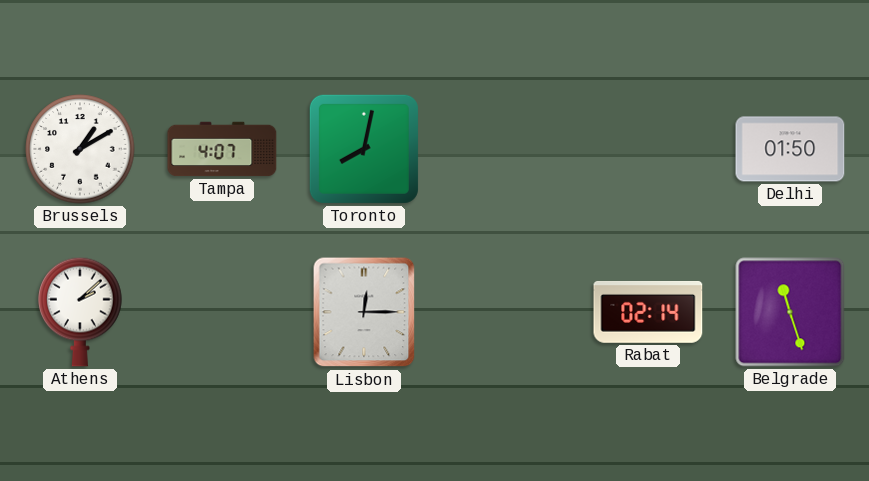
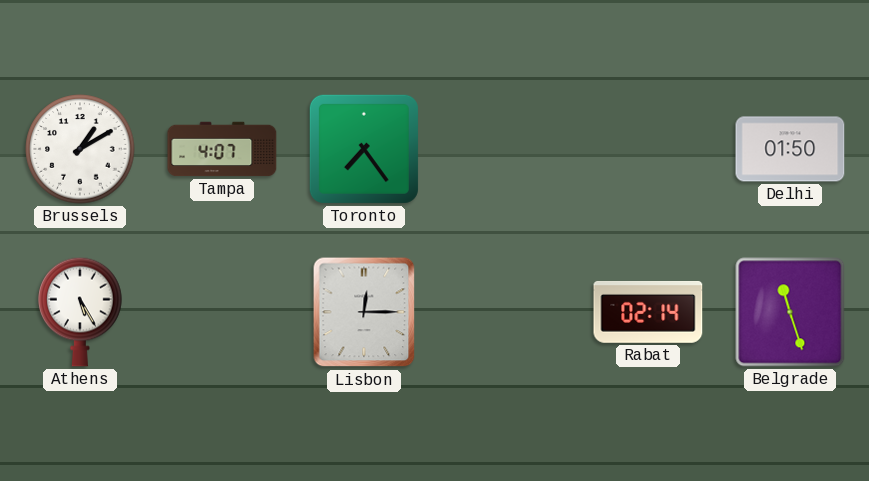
Toronto: 8:02 -> 7:24 (364, 149)
Athens: 2:08 -> 5:25 (80, 312)
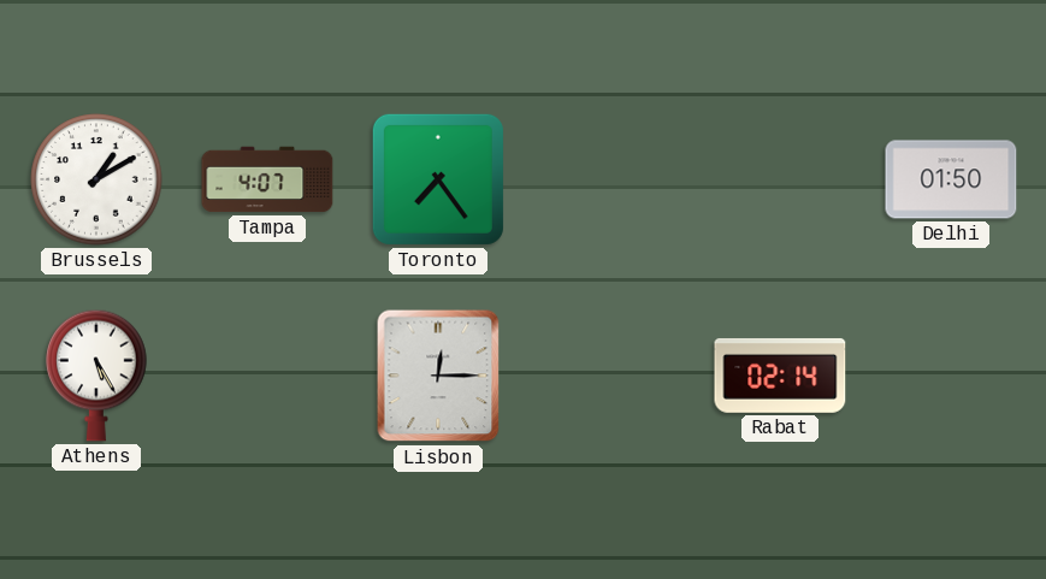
Belgrade: 11:27 -> none (790, 312)
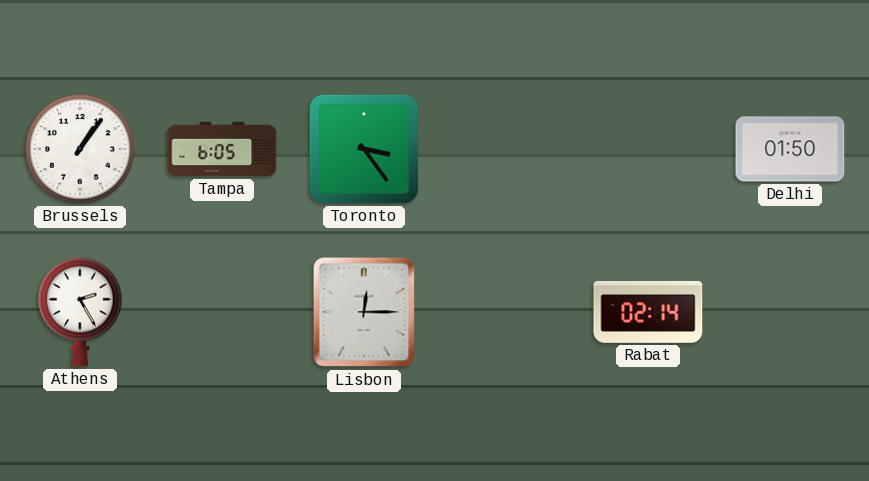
Brussels: 1:10 -> 1:06 (80, 149)
Tampa: 4:07 -> 6:05 (222, 149)
Toronto: 7:24 -> 3:24 (364, 149)
Athens: 5:25 -> 2:25 (80, 312)
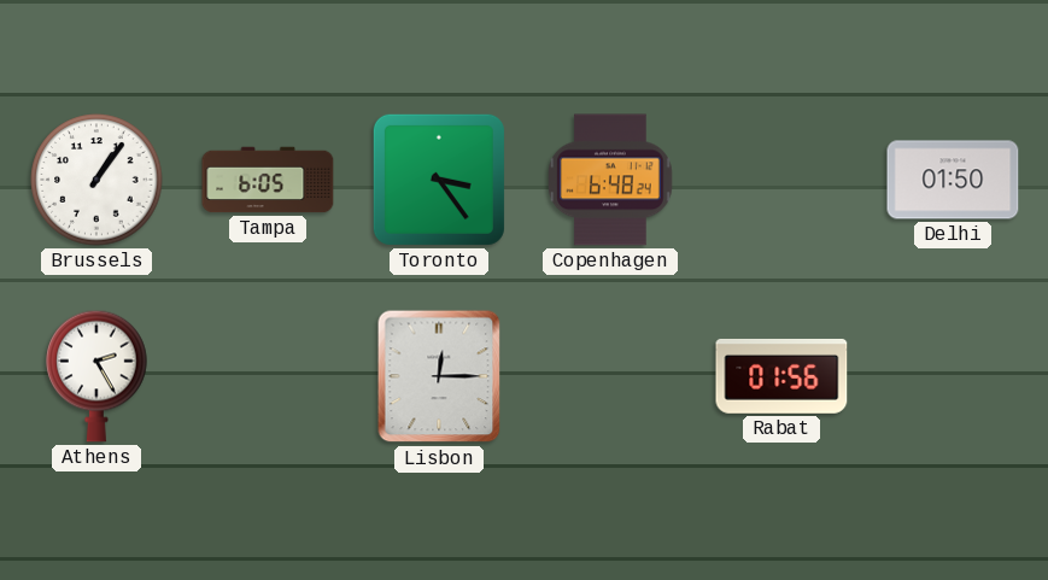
Copenhagen: none -> 6:48 (611, 180)
Rabat: 02:14 -> 01:56 (781, 376)
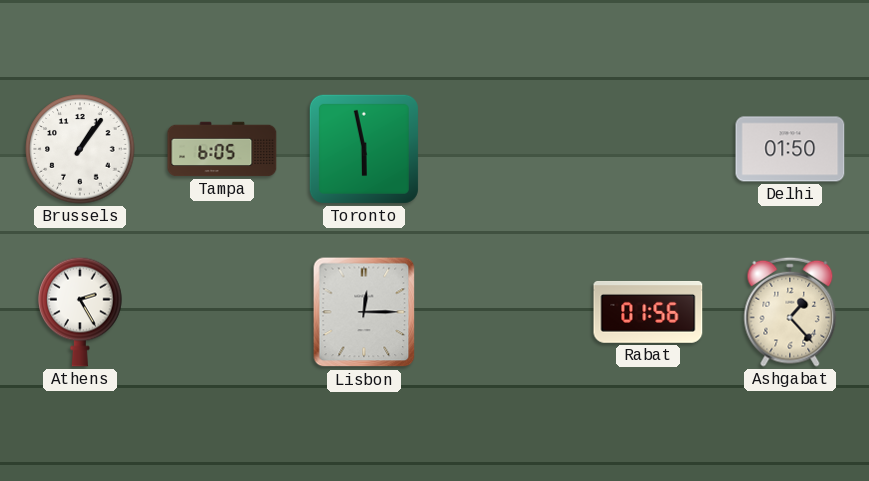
Toronto: 3:24 -> 5:58 (364, 149)
Copenhagen: 6:48 -> none (611, 180)
Ashgabat: none -> 1:23 (790, 312)
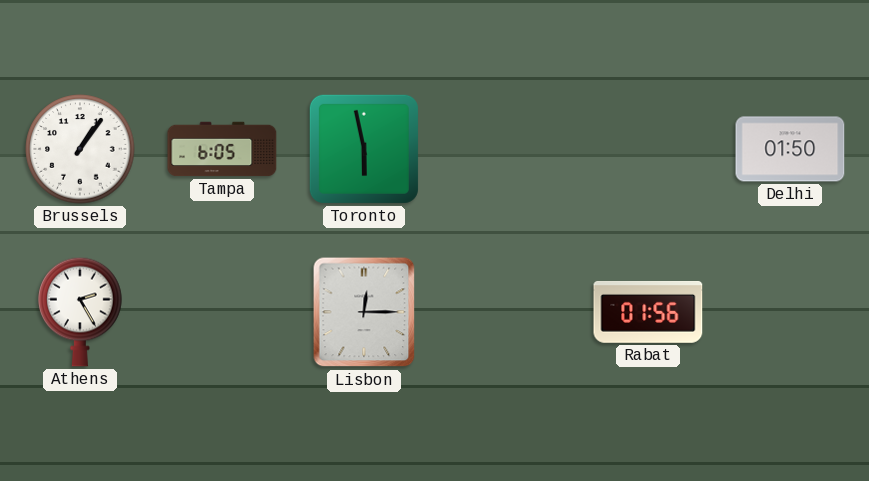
Ashgabat: 1:23 -> none (790, 312)
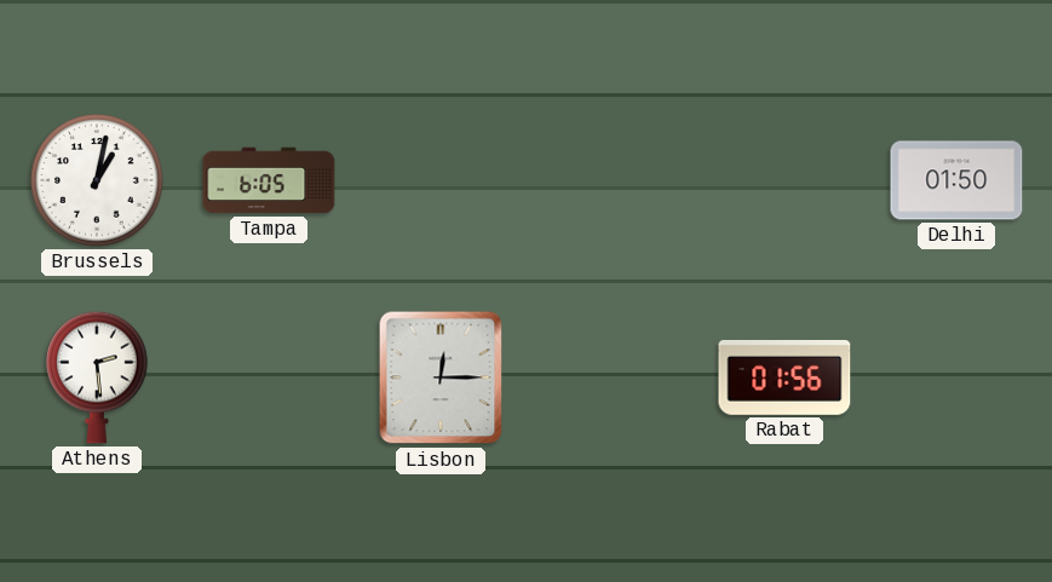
Brussels: 1:06 -> 1:02 (97, 180)
Toronto: 5:58 -> none (364, 149)
Athens: 2:25 -> 2:29 (97, 378)
